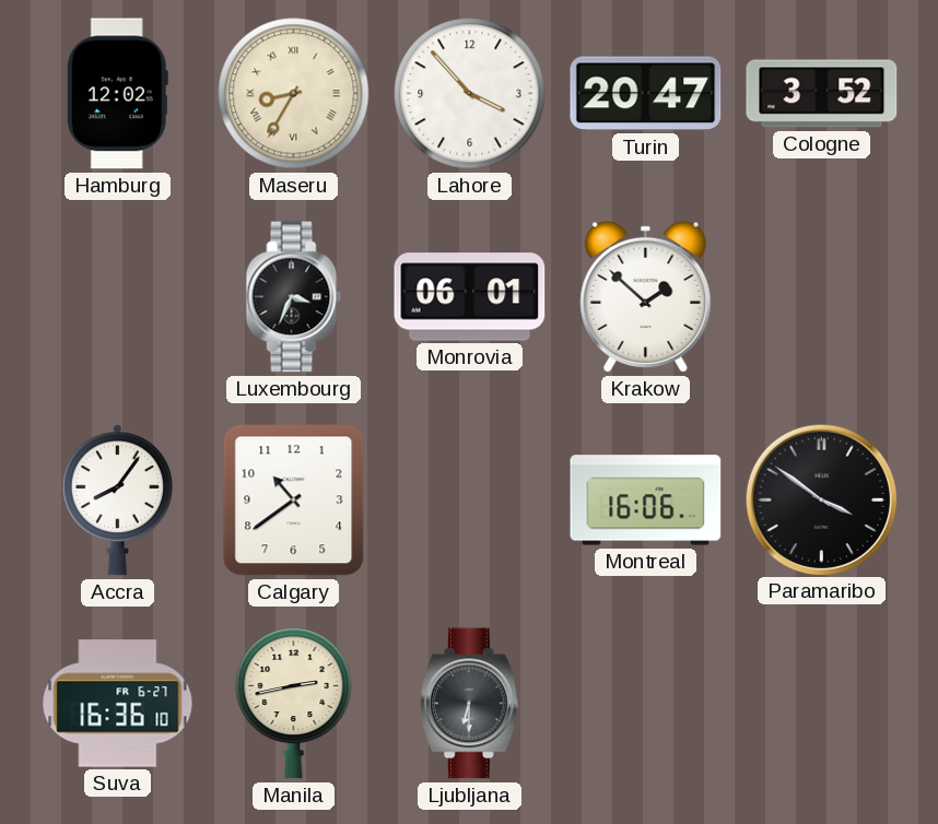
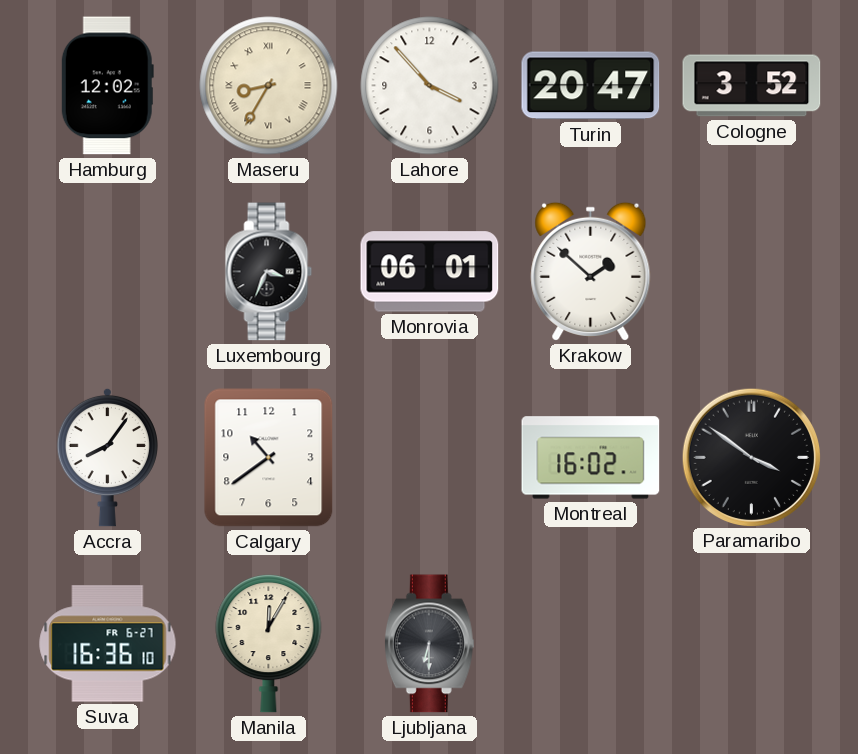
Montreal: 16:06 -> 16:02 (591, 458)
Manila: 2:43 -> 12:05 (269, 643)
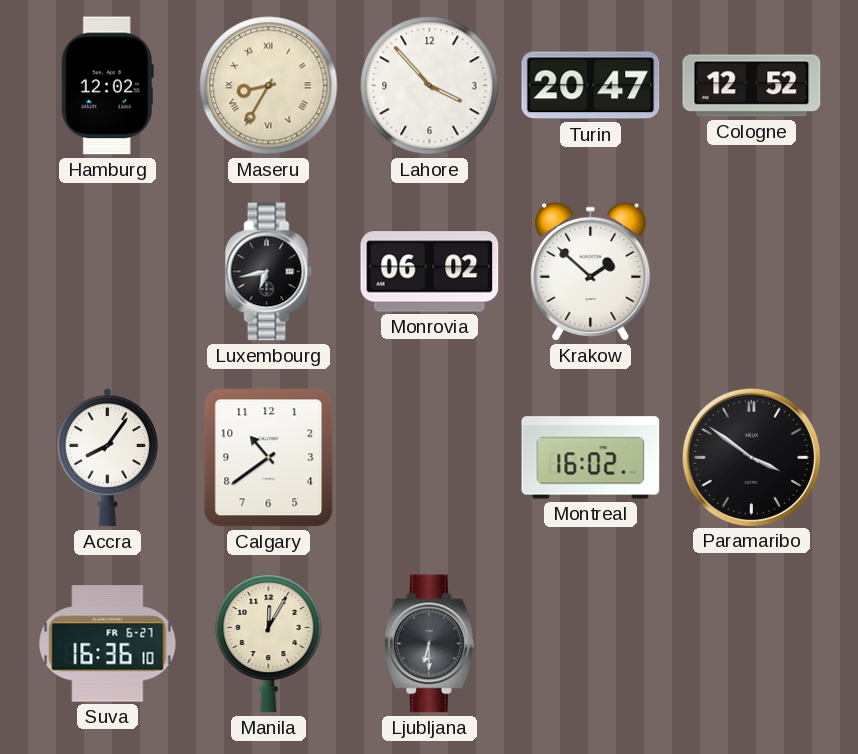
Cologne: 3:52 -> 12:52 (752, 86)
Luxembourg: 3:34 -> 6:43 (269, 272)
Monrovia: 06:01 -> 06:02 (430, 272)
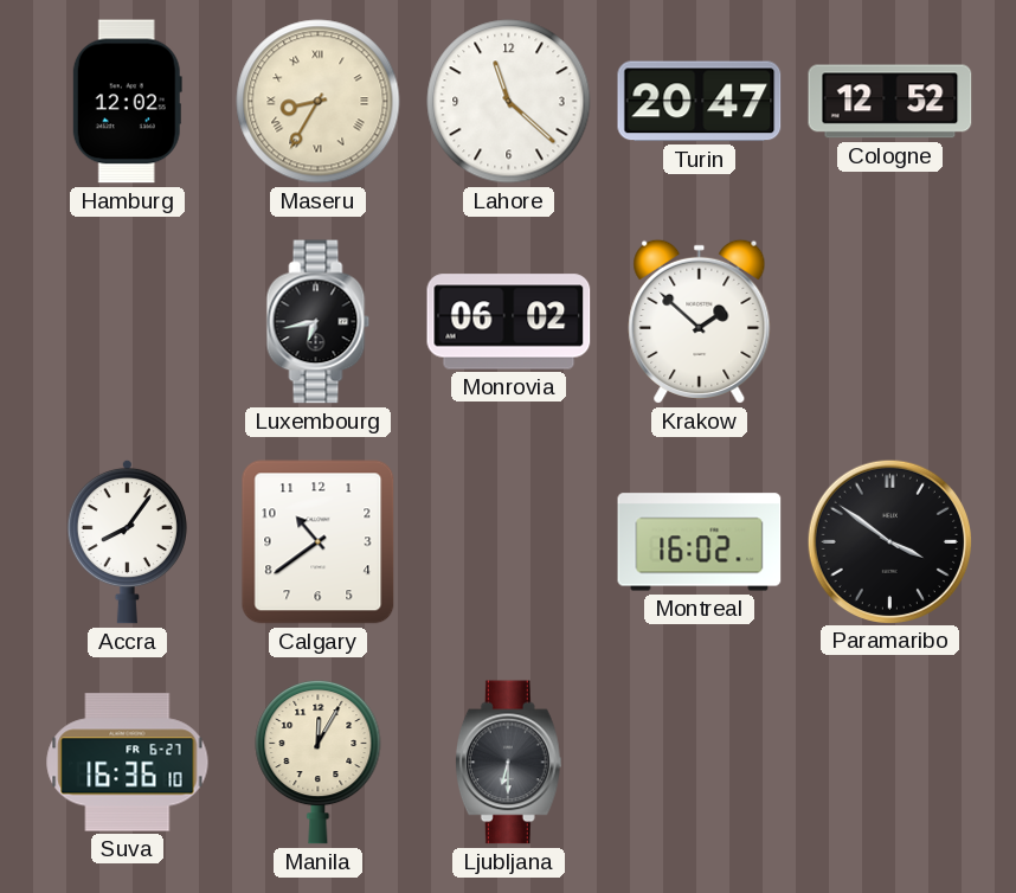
Lahore: 3:53 -> 11:22 (509, 102)
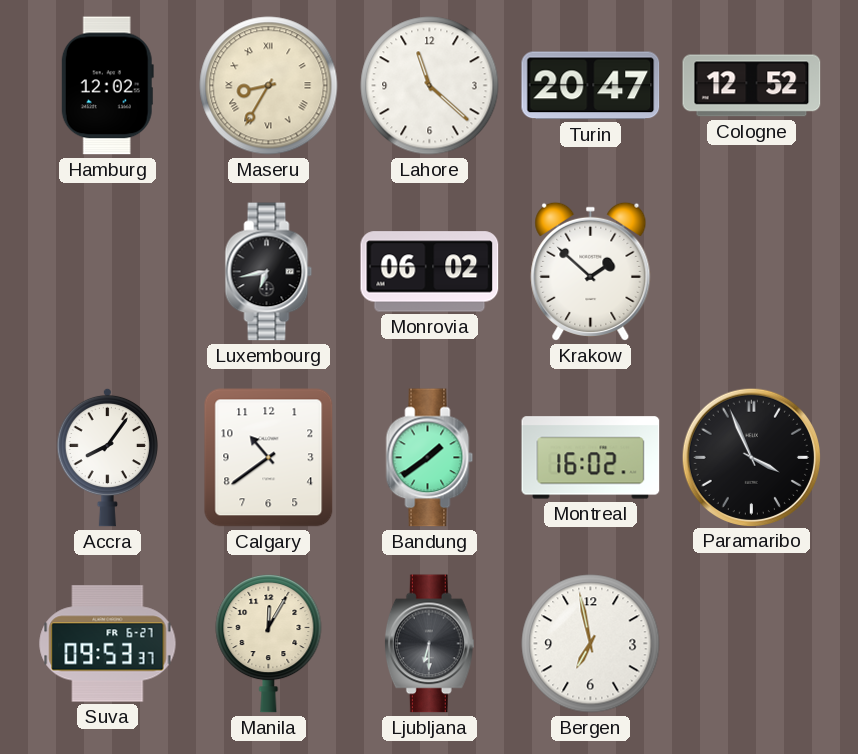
Bandung: none -> 1:39 (430, 458)
Paramaribo: 3:51 -> 3:56 (751, 457)
Suva: 16:36 -> 09:53 (108, 644)
Bergen: none -> 6:58 (591, 644)
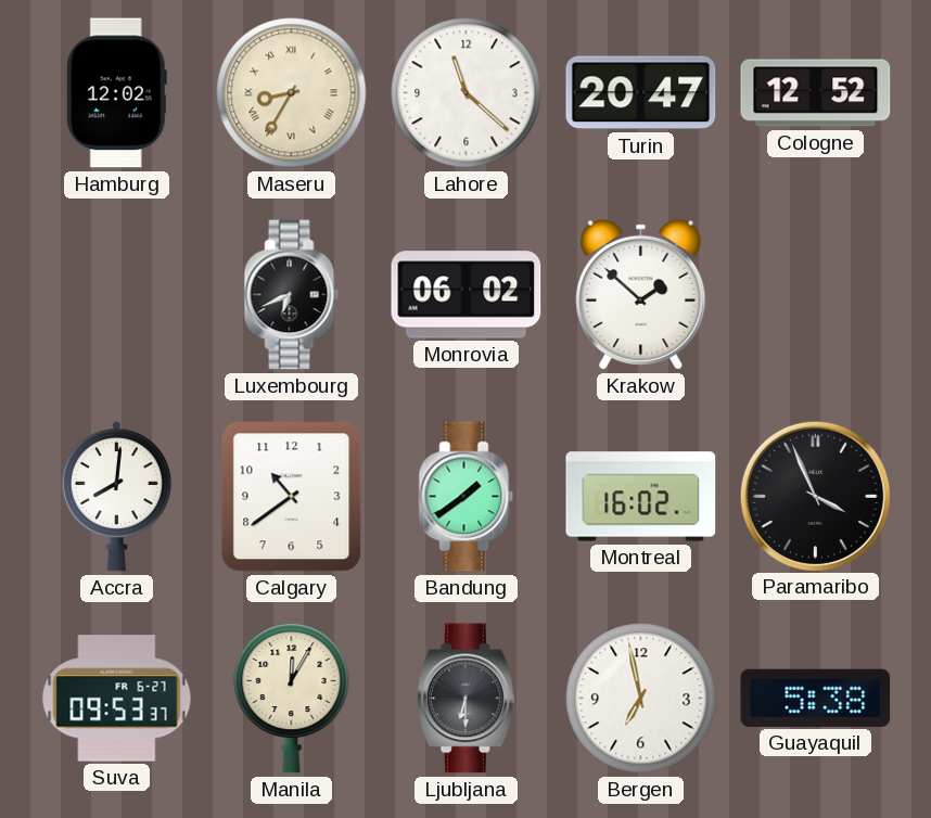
Luxembourg: 6:43 -> 6:41 (292, 295)
Accra: 8:06 -> 8:01 (116, 496)
Guayaquil: none -> 5:38 (816, 698)
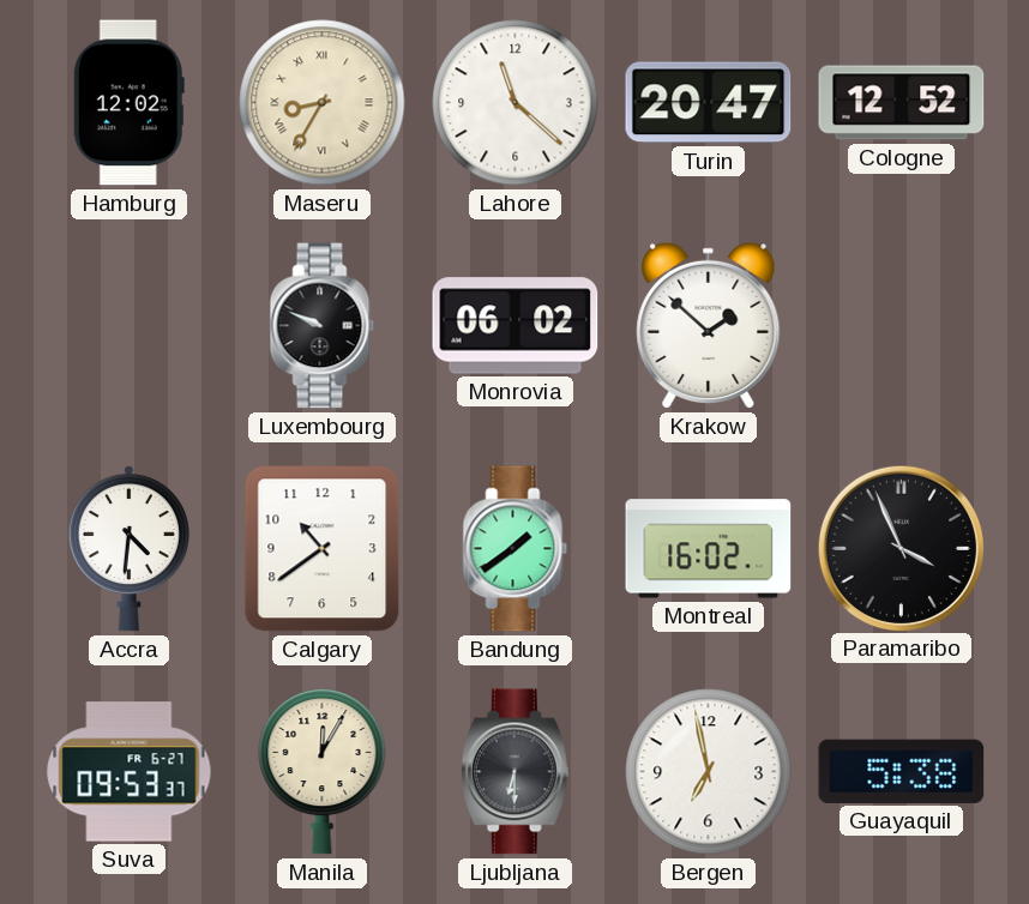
Luxembourg: 6:41 -> 9:49 (323, 326)
Accra: 8:01 -> 4:31 (128, 548)
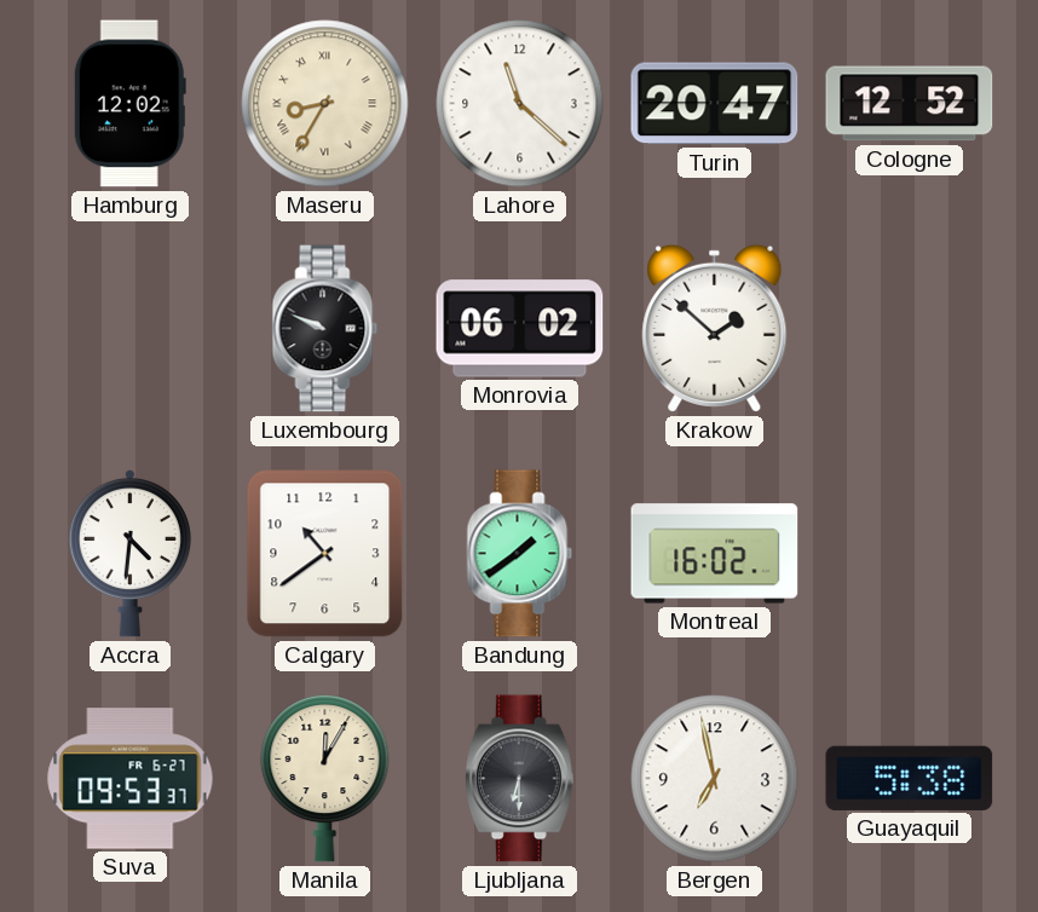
Paramaribo: 3:56 -> none (901, 548)
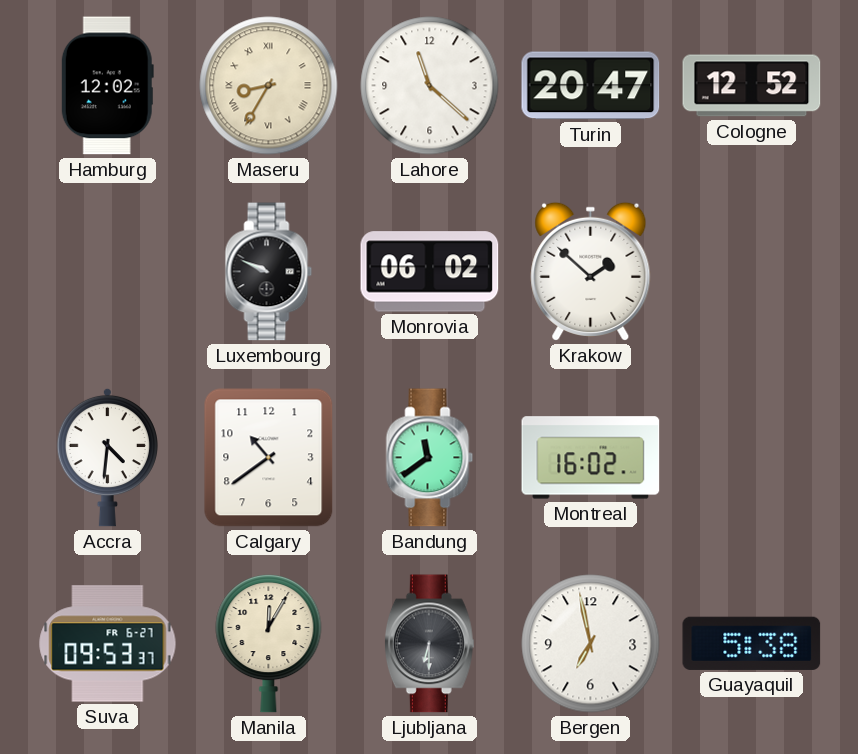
Bandung: 1:39 -> 11:39 (430, 458)
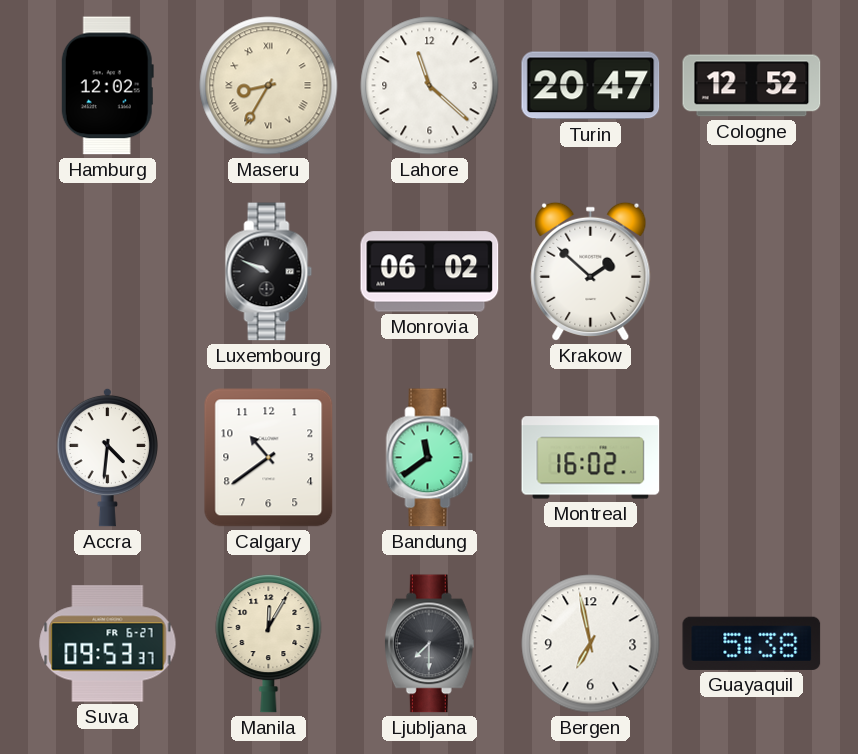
Ljubljana: 6:30 -> 7:30 (429, 644)
